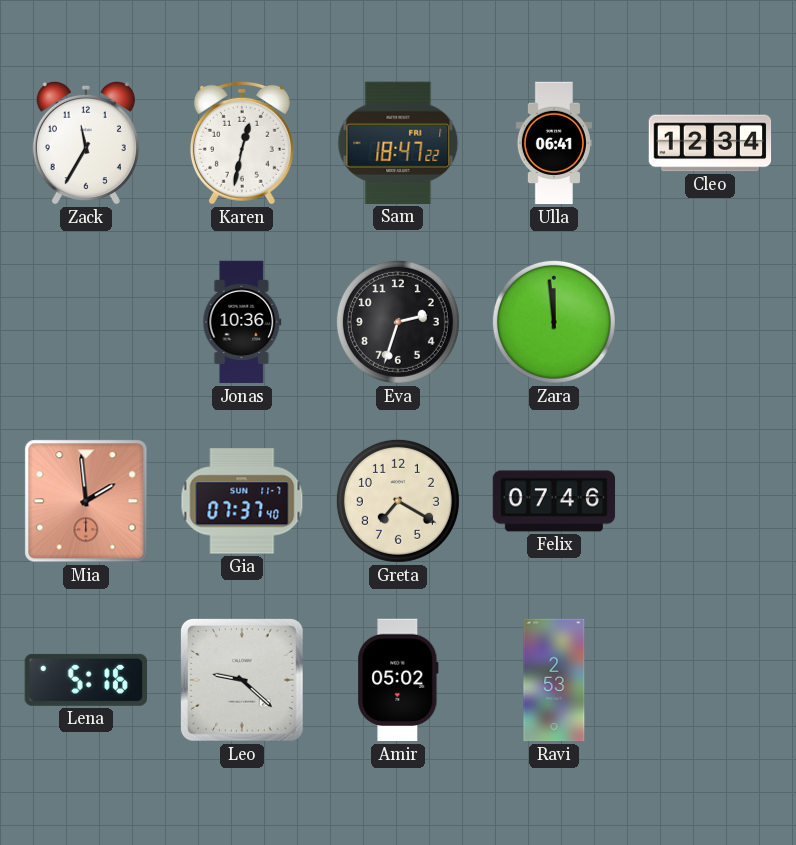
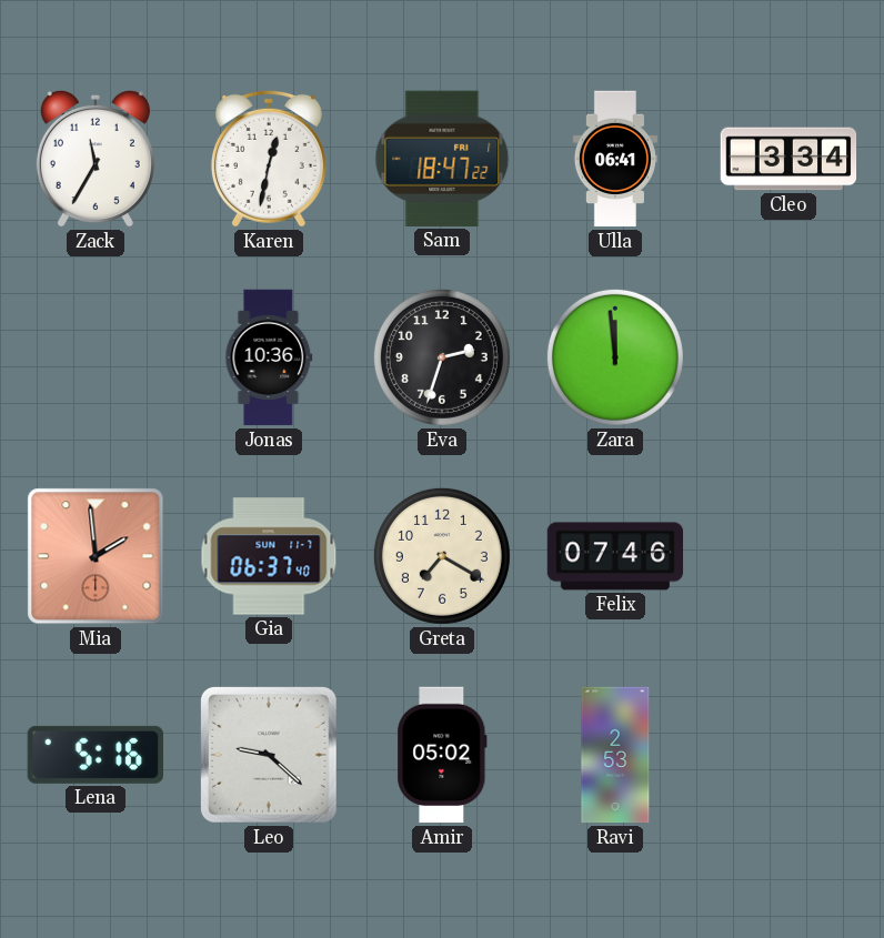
Cleo: 12:34 -> 3:34 (788, 159)
Gia: 07:37 -> 06:37 (269, 556)
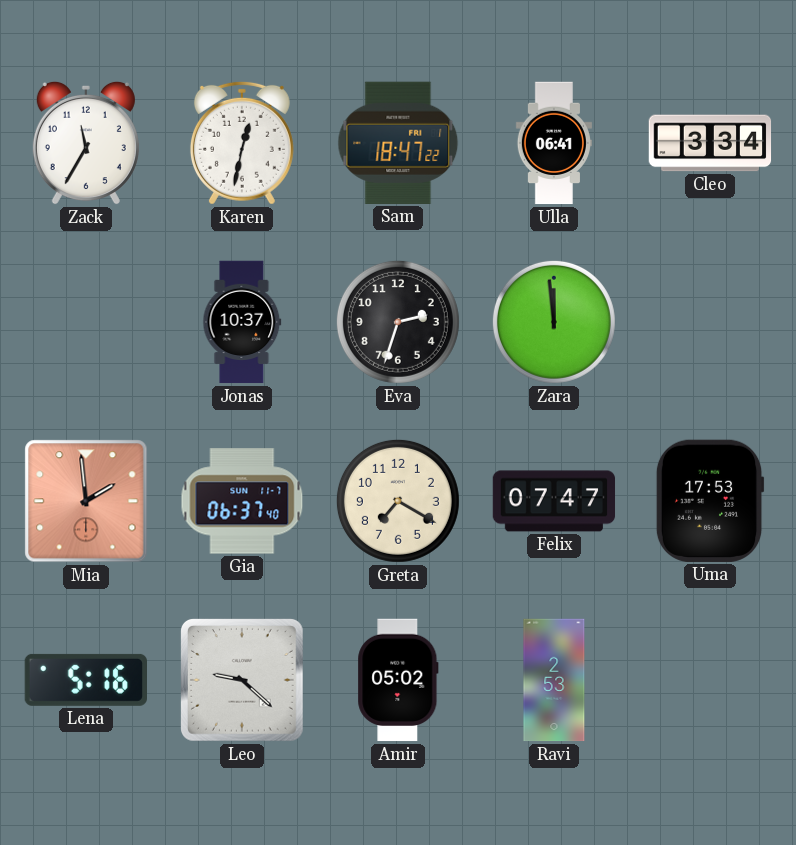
Jonas: 10:36 -> 10:37 (242, 322)
Felix: 07:46 -> 07:47 (554, 501)
Uma: none -> 17:53 (710, 501)
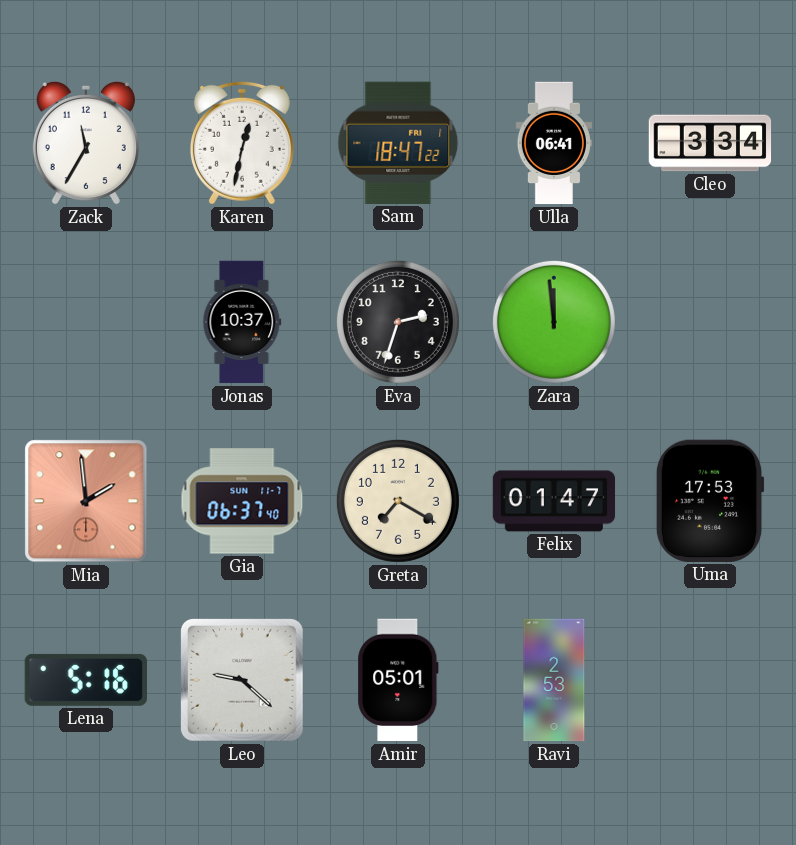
Felix: 07:47 -> 01:47 (554, 501)
Amir: 05:02 -> 05:01 (398, 680)
